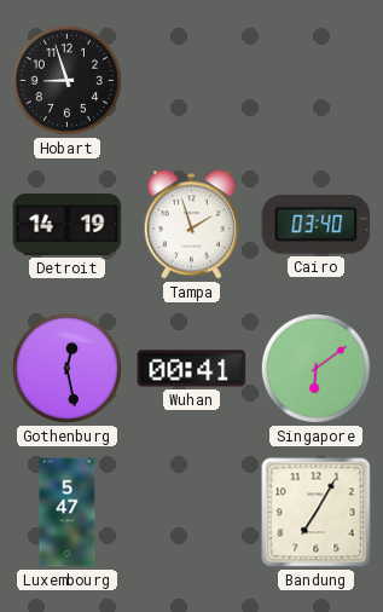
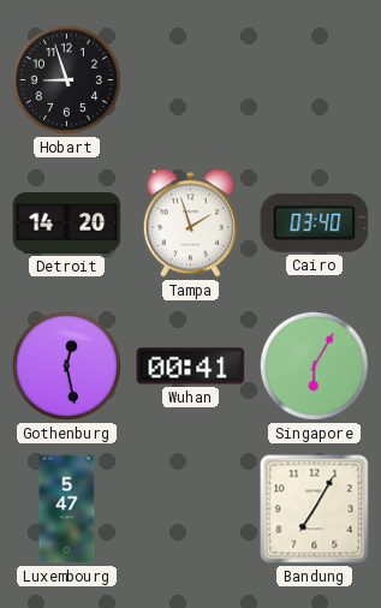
Detroit: 14:19 -> 14:20 (67, 223)
Singapore: 6:09 -> 6:05 (314, 365)
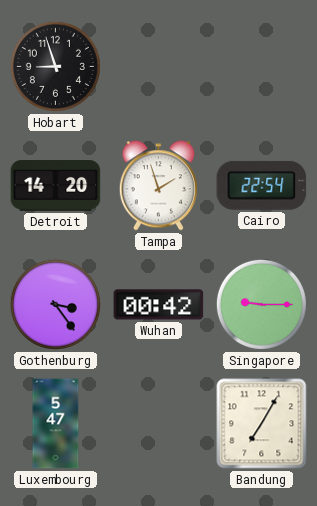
Cairo: 03:40 -> 22:54 (262, 185)
Gothenburg: 12:28 -> 3:24 (55, 304)
Wuhan: 00:41 -> 00:42 (159, 305)
Singapore: 6:05 -> 9:15 (261, 304)
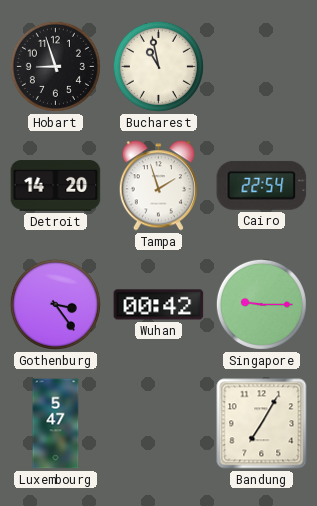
Bucharest: none -> 10:58 (158, 66)
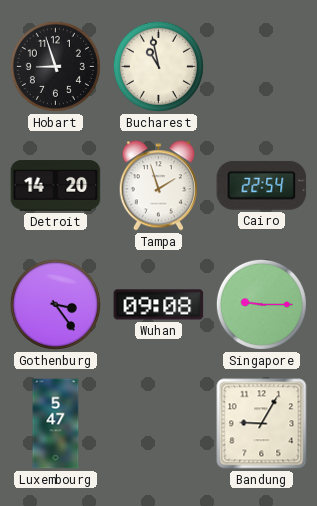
Wuhan: 00:42 -> 09:08 (159, 305)
Bandung: 7:05 -> 9:05 (262, 424)
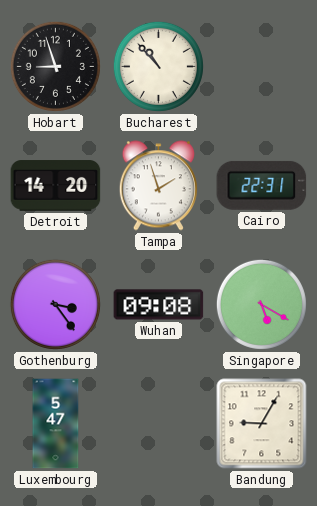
Bucharest: 10:58 -> 10:53 (158, 66)
Cairo: 22:54 -> 22:31 (262, 185)
Singapore: 9:15 -> 5:20 (261, 304)
